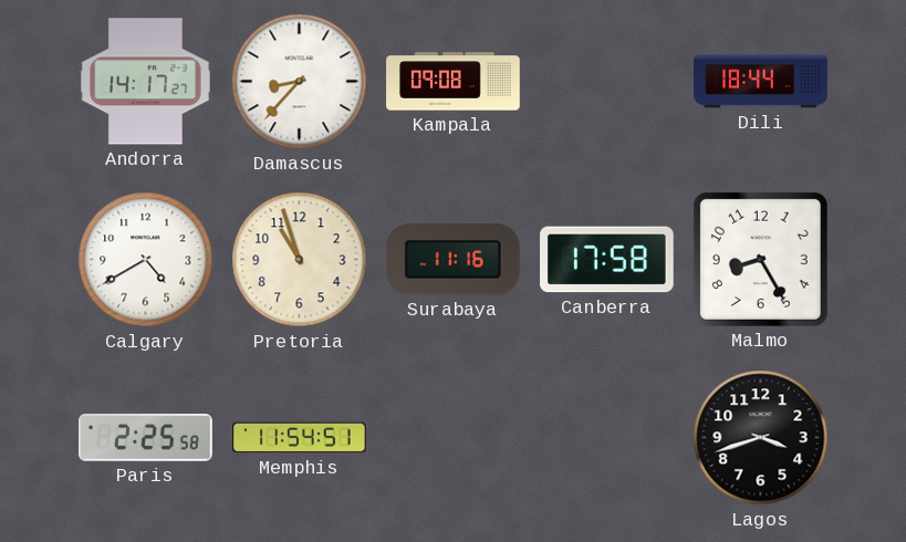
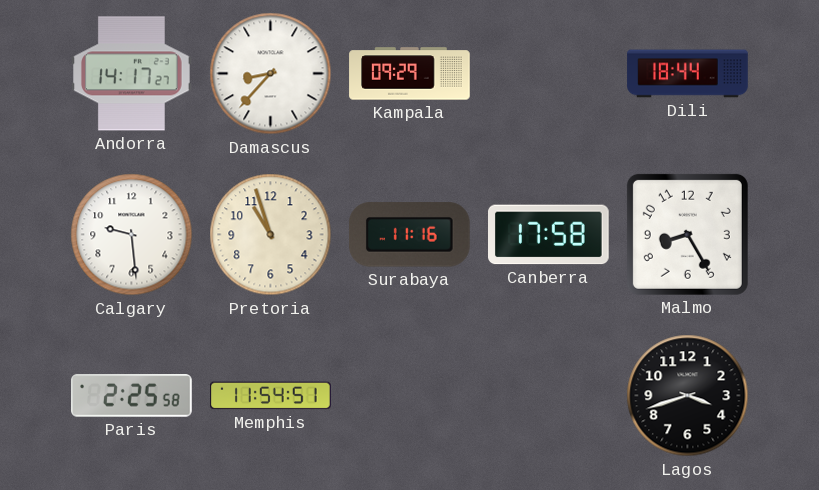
Kampala: 09:08 -> 09:29 (410, 74)
Calgary: 4:40 -> 9:29 (132, 235)
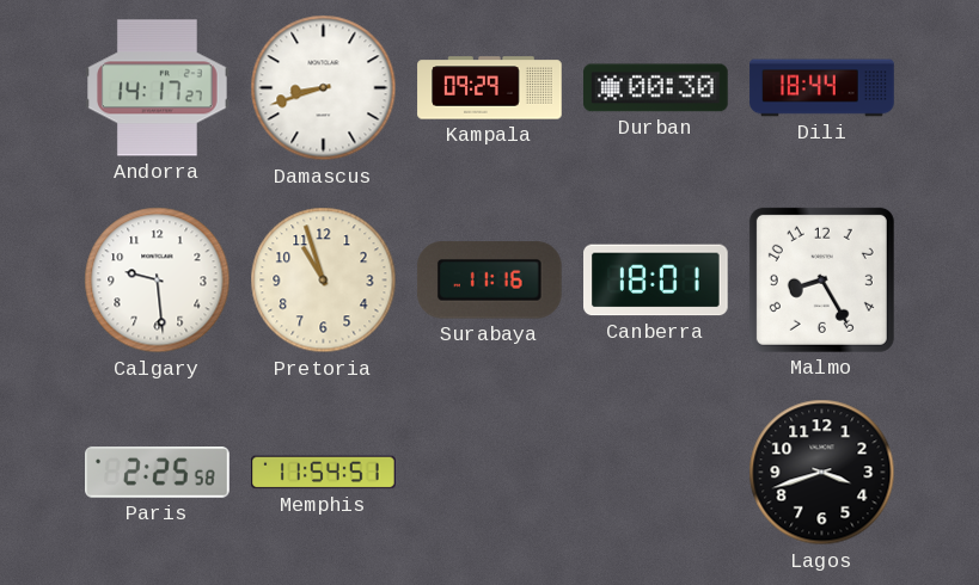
Damascus: 8:37 -> 8:42 (324, 88)
Durban: none -> 00:30 (656, 88)
Canberra: 17:58 -> 18:01 (656, 281)
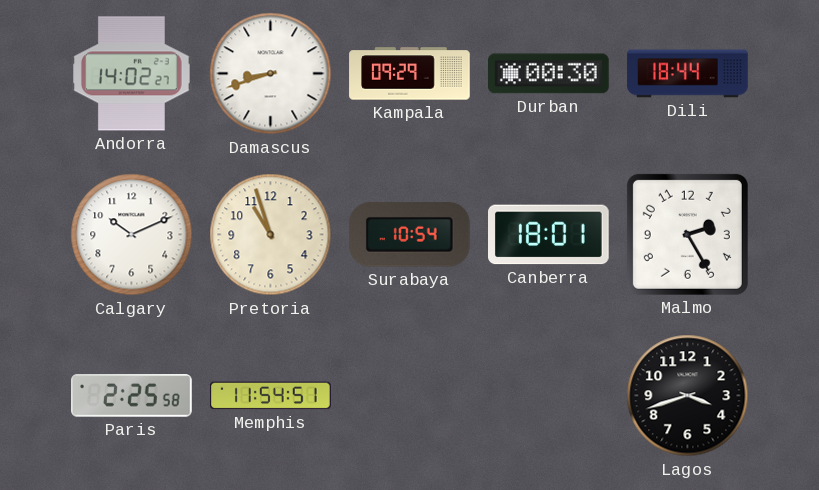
Andorra: 14:17 -> 14:02 (132, 74)
Calgary: 9:29 -> 10:11 (132, 235)
Surabaya: 11:16 -> 10:54 (409, 235)
Malmo: 8:25 -> 2:25 (687, 234)
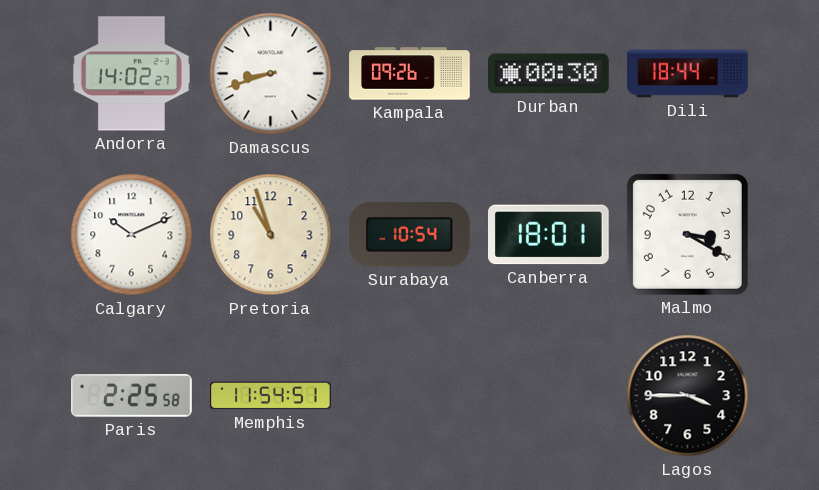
Kampala: 09:29 -> 09:26 (410, 74)
Malmo: 2:25 -> 3:20 (687, 234)
Lagos: 3:42 -> 3:45 (688, 396)
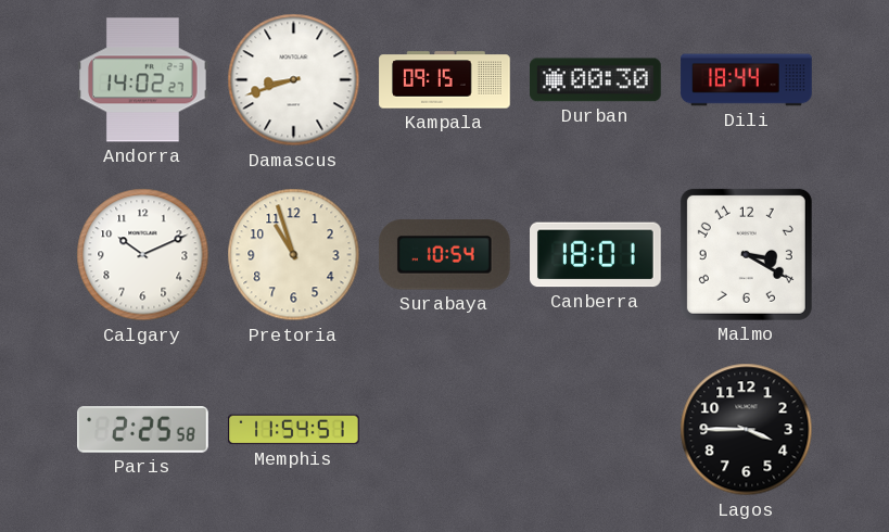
Kampala: 09:26 -> 09:15 (445, 80)
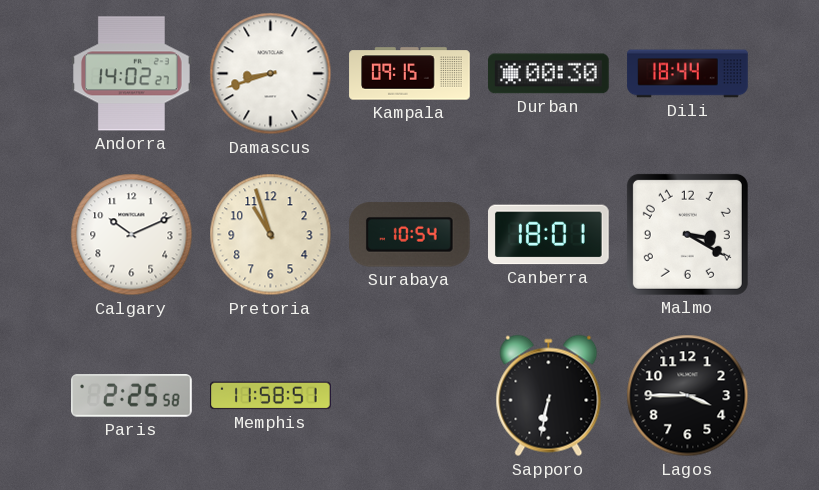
Memphis: 11:54 -> 11:58 (271, 396)
Sapporo: none -> 6:32 (549, 396)
